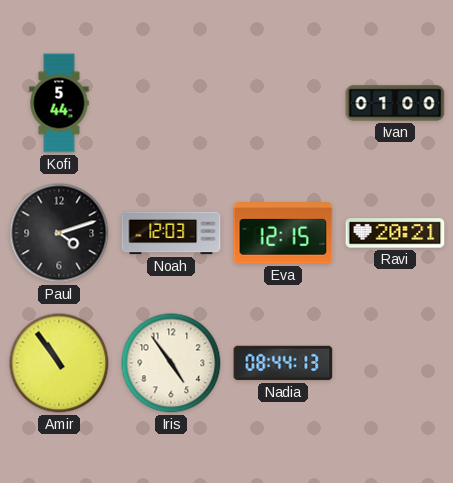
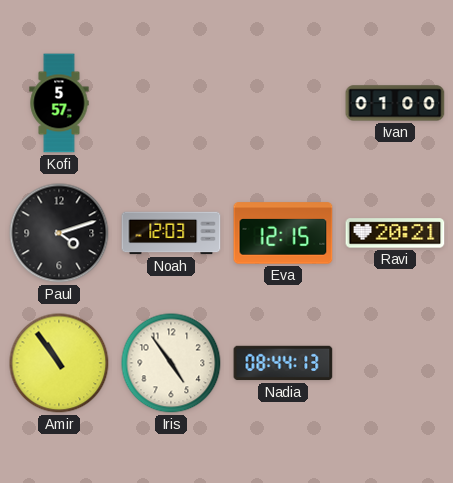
Kofi: 5:44 -> 5:57 (59, 103)
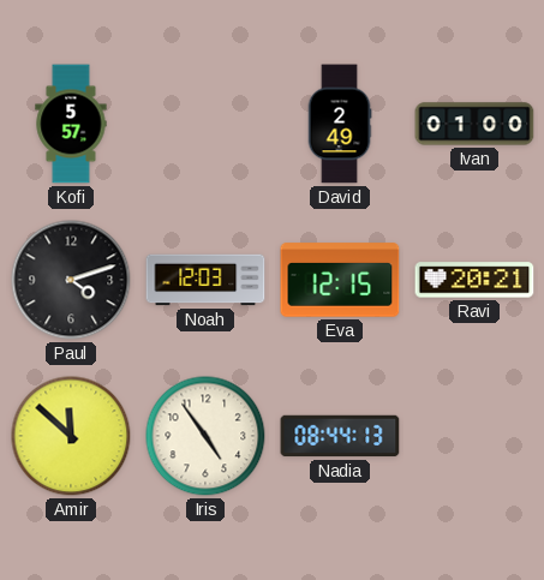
David: none -> 2:49 (340, 124)
Amir: 10:54 -> 11:52 (71, 436)
